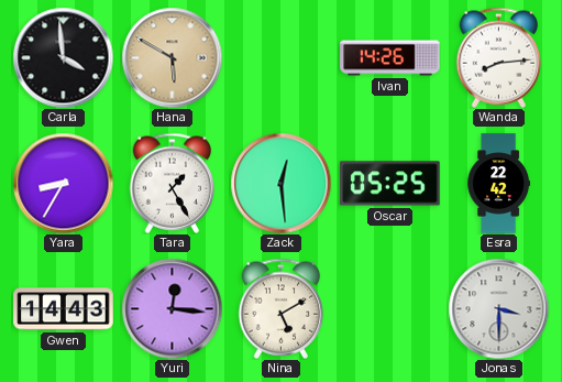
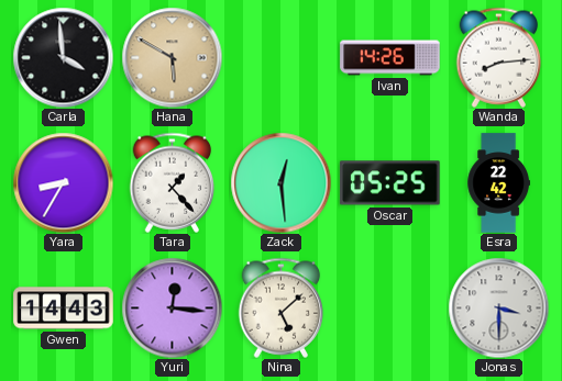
Tara: 1:25 -> 1:23 (173, 182)
Nina: 5:10 -> 5:08 (282, 307)
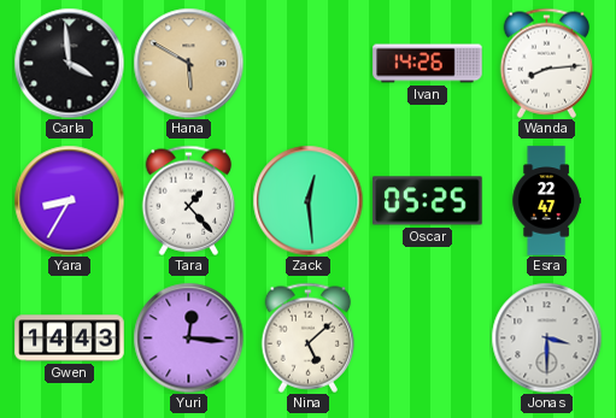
Esra: 22:42 -> 22:47 (546, 201)
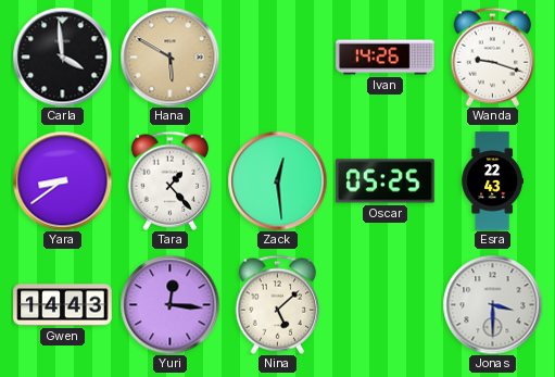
Wanda: 8:14 -> 9:18 (493, 56)
Yara: 8:35 -> 8:39 (62, 180)
Esra: 22:47 -> 22:43 (492, 181)
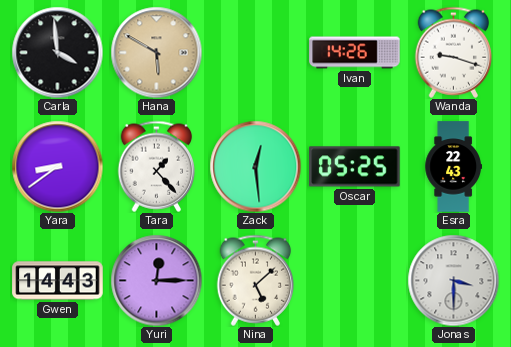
Yuri: 12:16 -> 12:15 (156, 280)
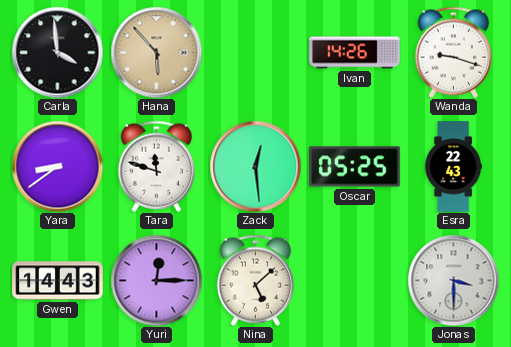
Hana: 5:50 -> 5:53 (156, 52)
Tara: 1:23 -> 11:48 (157, 166)
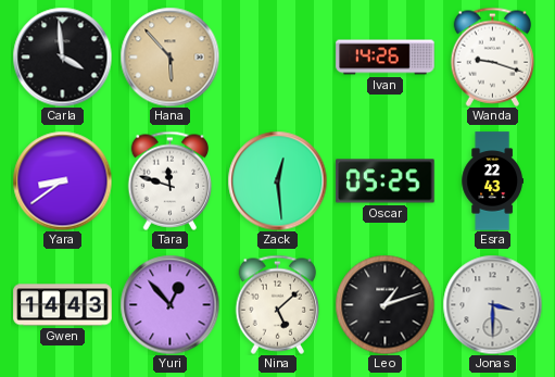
Yuri: 12:15 -> 12:53 (169, 304)
Leo: none -> 1:12 (384, 304)
